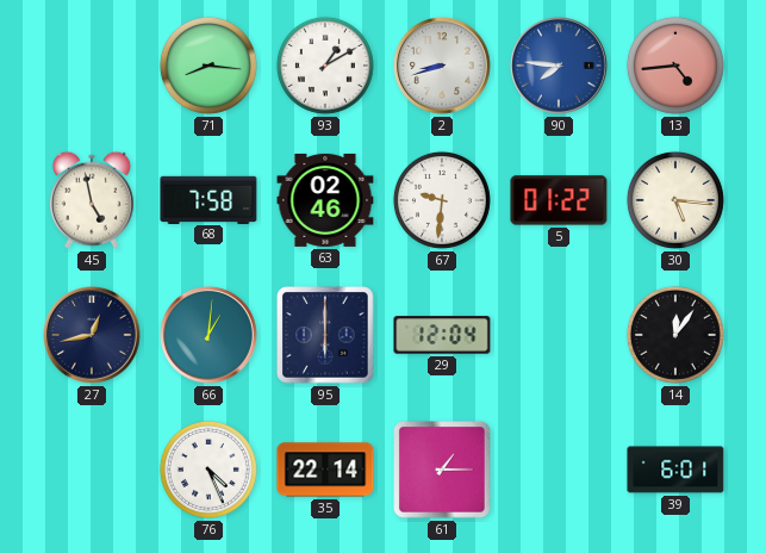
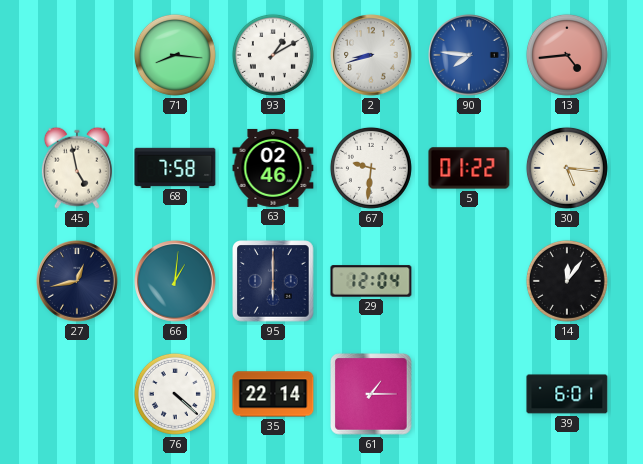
76: 4:26 -> 4:22 (175, 394)
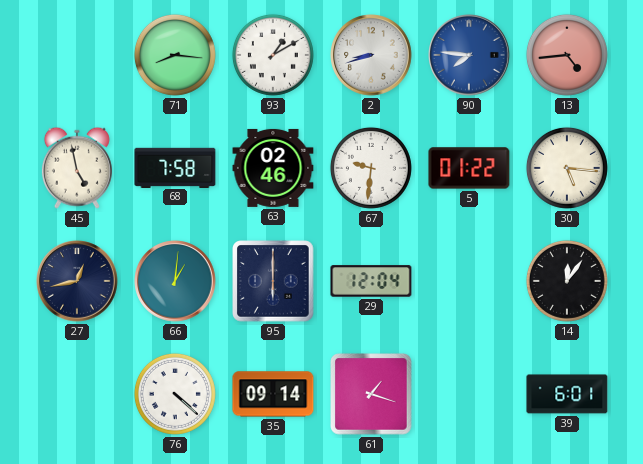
35: 22:14 -> 09:14 (273, 394)
61: 1:15 -> 1:18 (371, 394)
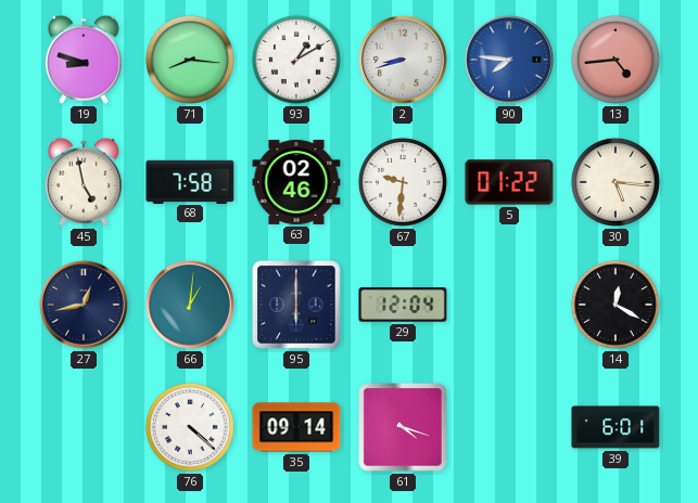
19: none -> 8:48 (84, 60)
14: 12:06 -> 12:20 (615, 305)
61: 1:18 -> 4:18 (403, 427)
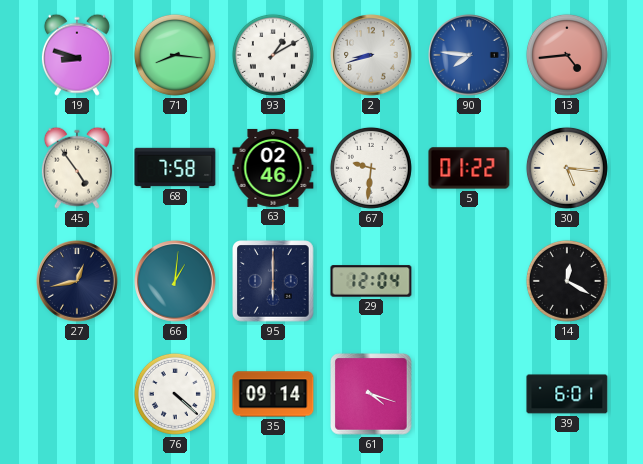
45: 4:58 -> 4:54 (77, 168)
